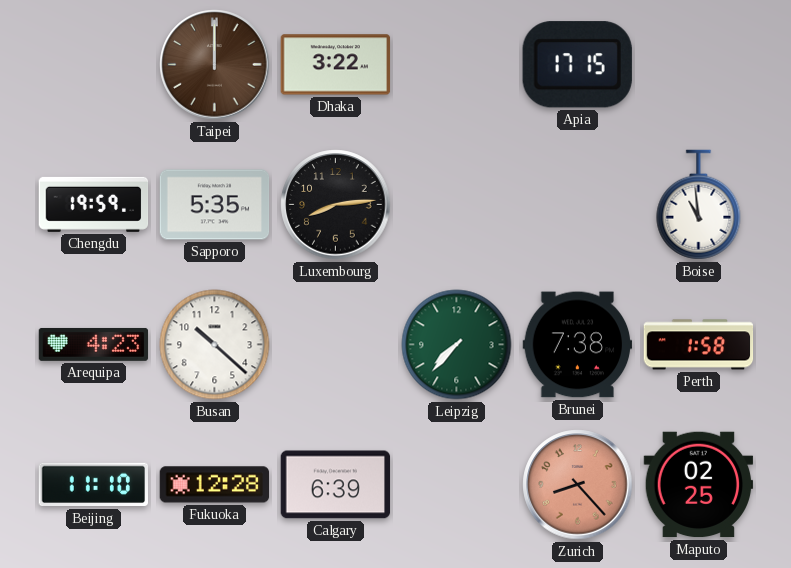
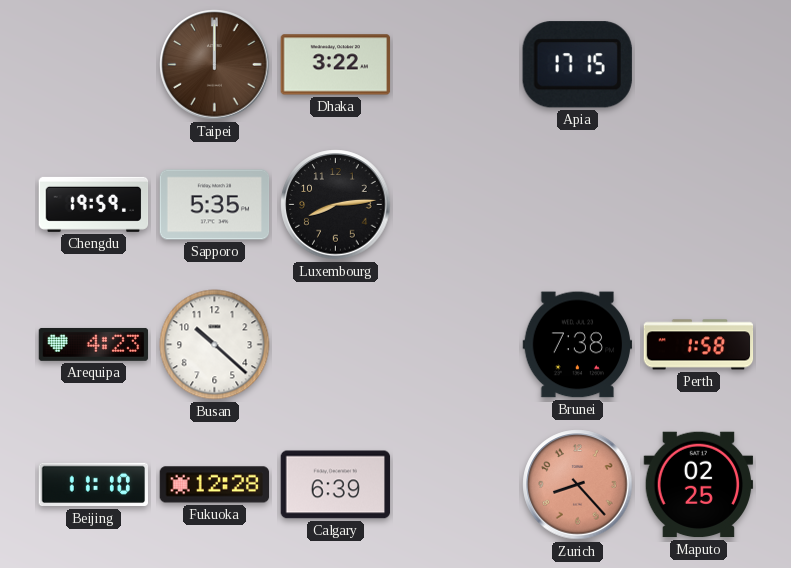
Boise: 10:59 -> none (699, 205)
Leipzig: 7:37 -> none (457, 345)
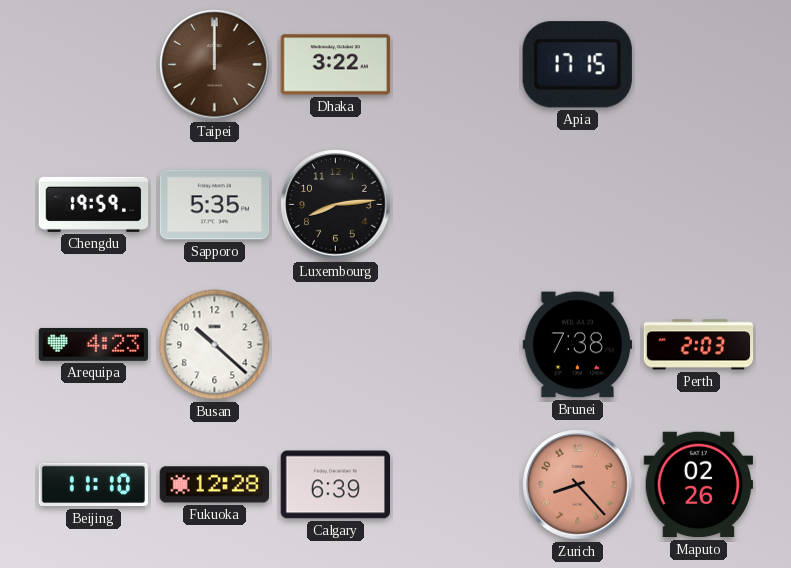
Perth: 1:58 -> 2:03 (699, 345)
Maputo: 02:25 -> 02:26 (699, 485)
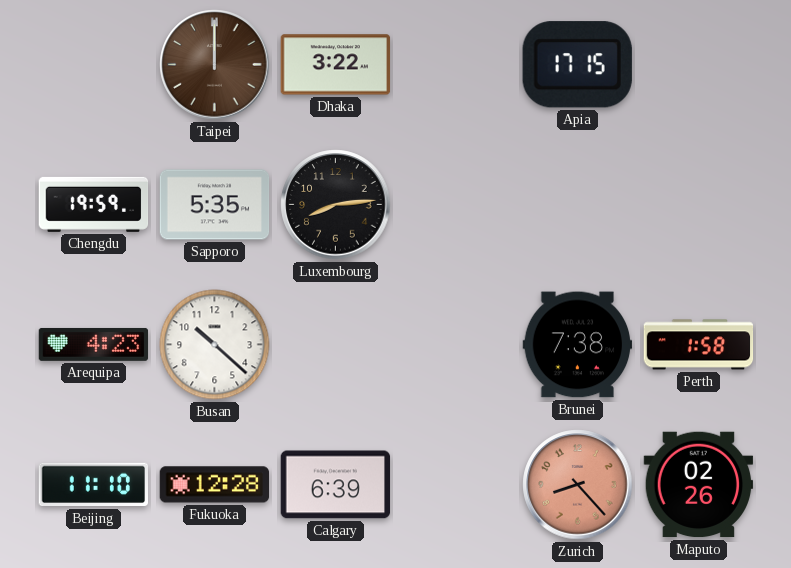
Perth: 2:03 -> 1:58 (699, 345)
